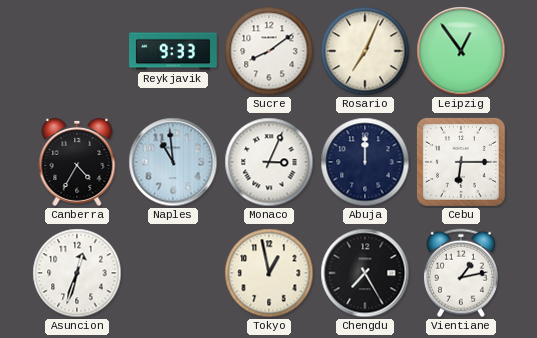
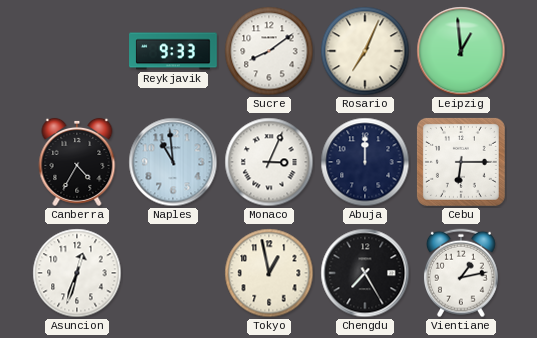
Leipzig: 12:54 -> 12:59 (461, 51)
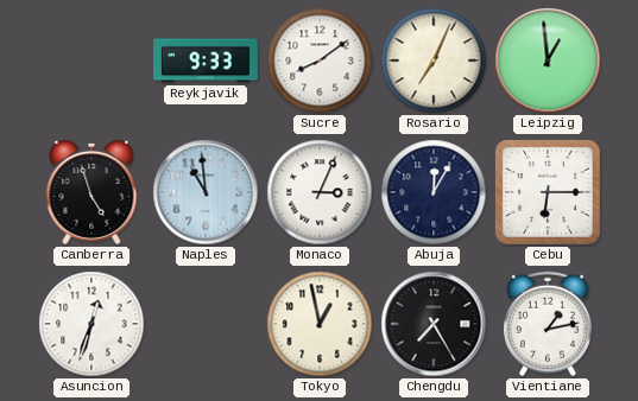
Canberra: 4:35 -> 4:57 (91, 192)
Abuja: 12:00 -> 12:05 (434, 192)
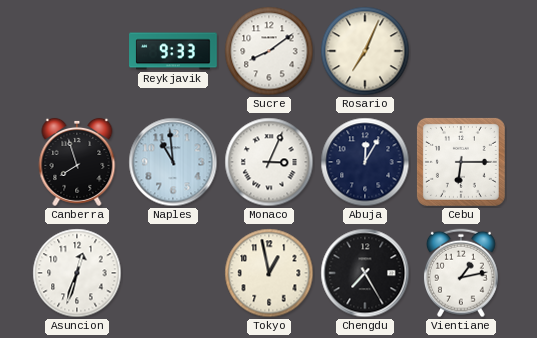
Leipzig: 12:59 -> none (548, 61)
Canberra: 4:57 -> 7:57 (77, 162)
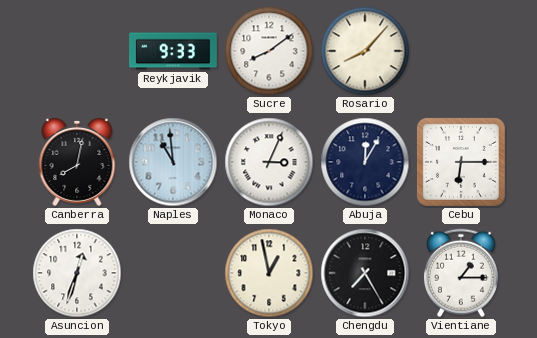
Rosario: 7:04 -> 8:07 (365, 51)
Canberra: 7:57 -> 8:02 (77, 162)
Vientiane: 1:13 -> 1:15 (461, 273)
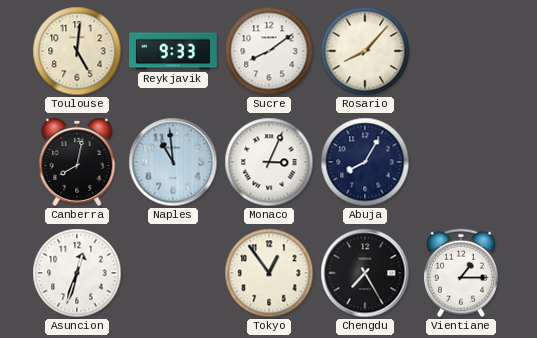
Toulouse: none -> 5:01 (77, 51)
Abuja: 12:05 -> 8:05 (365, 162)
Cebu: 6:15 -> none (461, 162)
Tokyo: 12:58 -> 12:54 (269, 273)
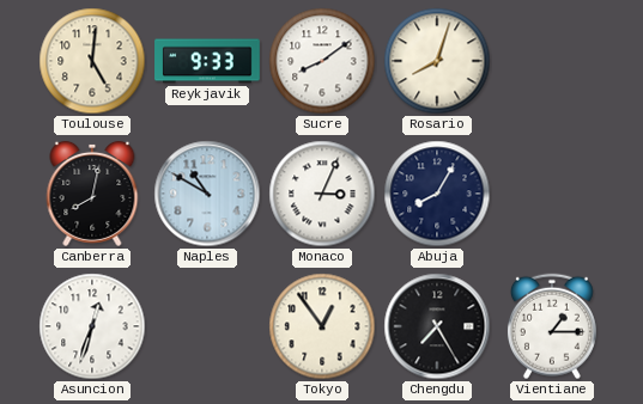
Rosario: 8:07 -> 8:03 (437, 61)
Naples: 10:59 -> 10:50 (207, 194)
